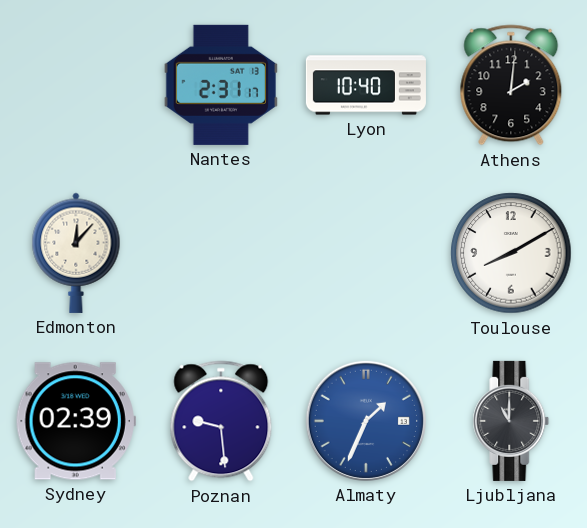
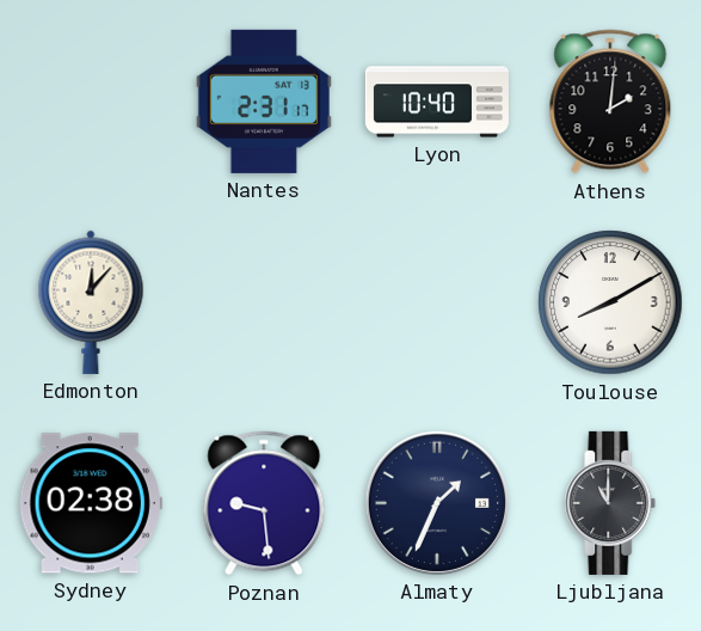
Sydney: 02:39 -> 02:38 (91, 503)
Almaty dial: blue -> navy (437, 503)
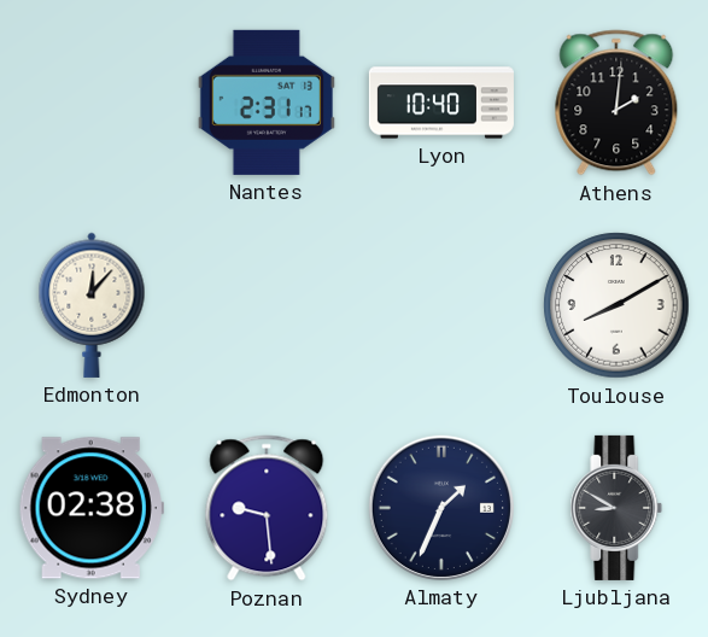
Ljubljana: 11:00 -> 8:50 (616, 508)
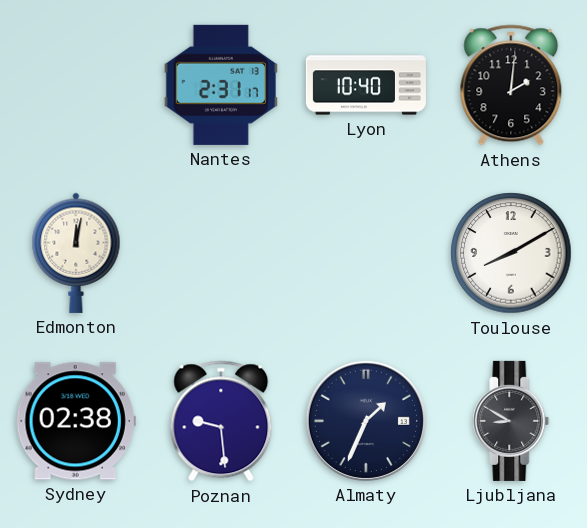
Edmonton: 12:07 -> 12:02 (76, 253)
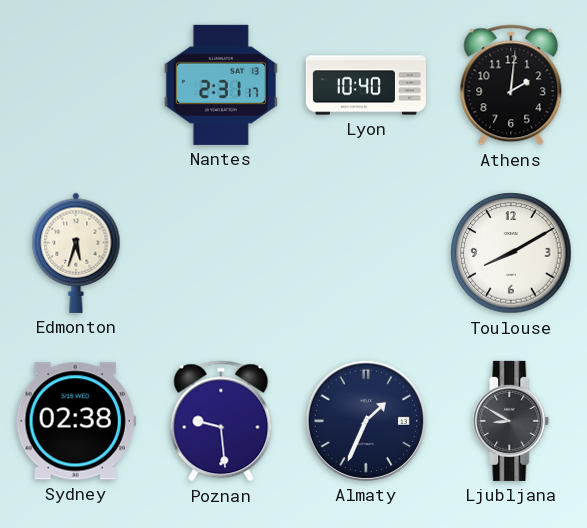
Edmonton: 12:02 -> 5:33 (76, 253)
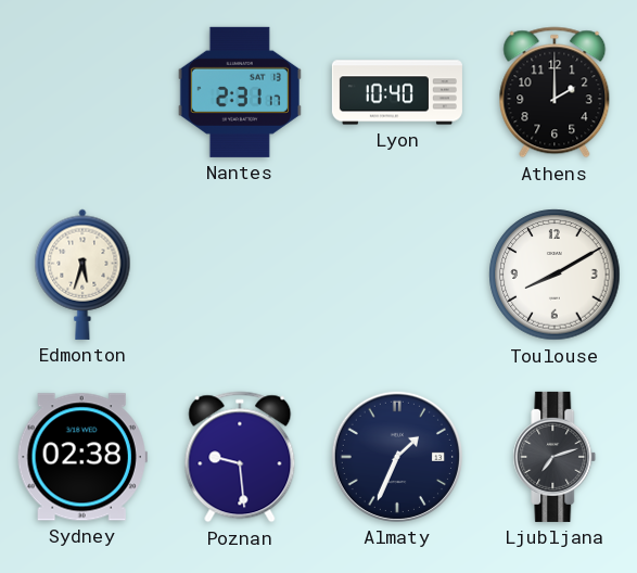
Athens: 2:01 -> 2:00 (555, 92)
Ljubljana: 8:50 -> 7:12 (555, 457)
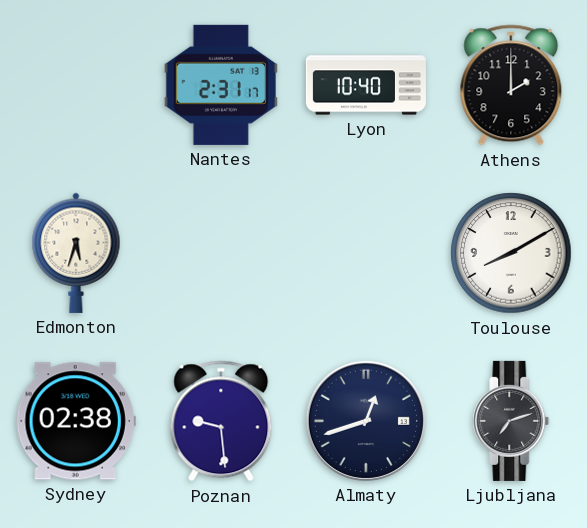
Almaty: 1:34 -> 12:42 (366, 421)
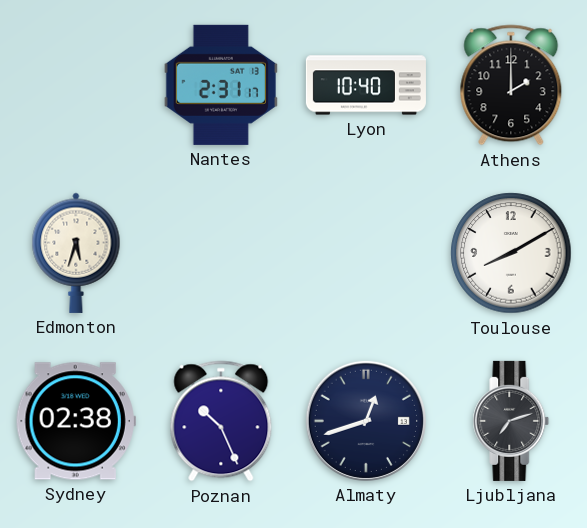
Poznan: 9:29 -> 10:26 (221, 421)
